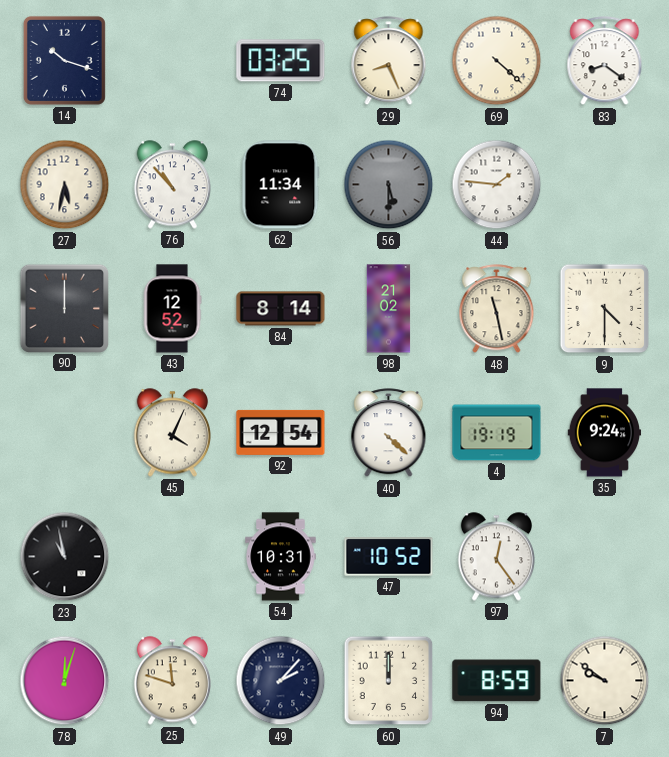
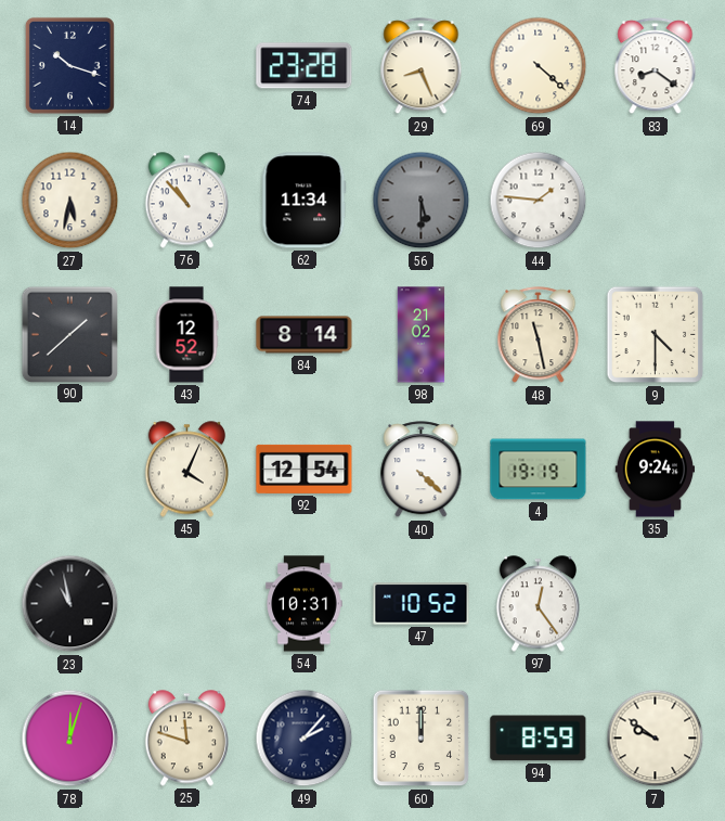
74: 03:25 -> 23:28 (305, 66)
90: 12:00 -> 1:38 (70, 334)
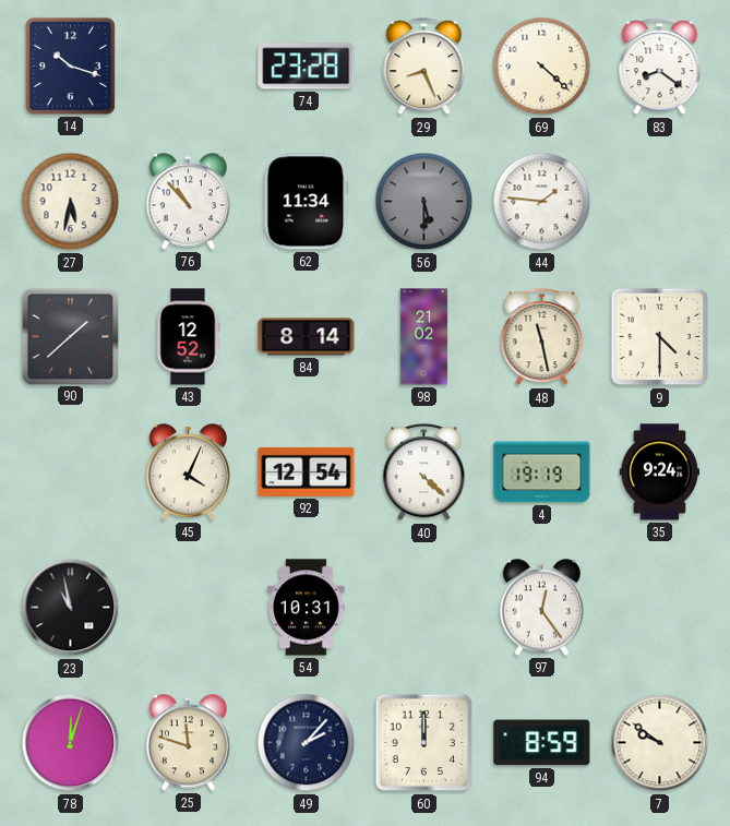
47: 10:52 -> none (422, 604)
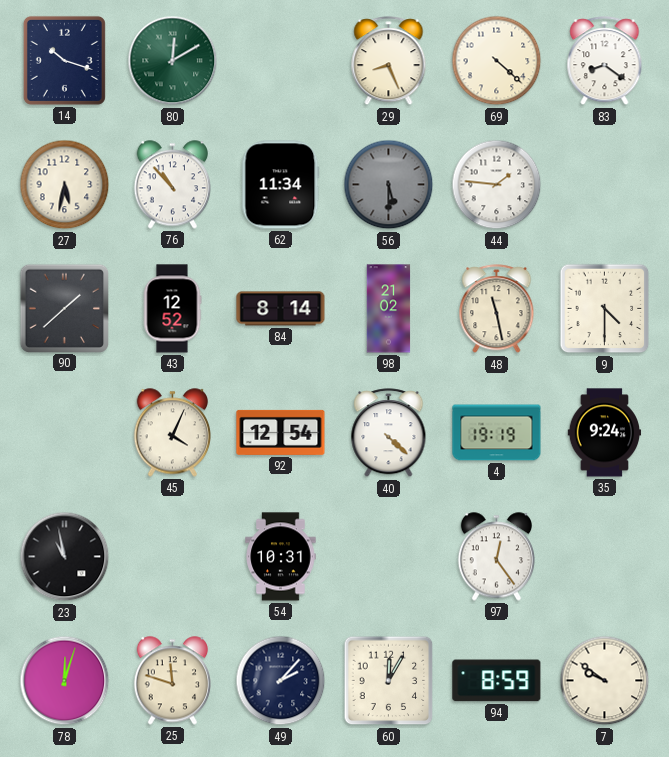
80: none -> 12:10 (173, 61)
74: 23:28 -> none (307, 67)
60: 12:00 -> 12:05 (389, 681)
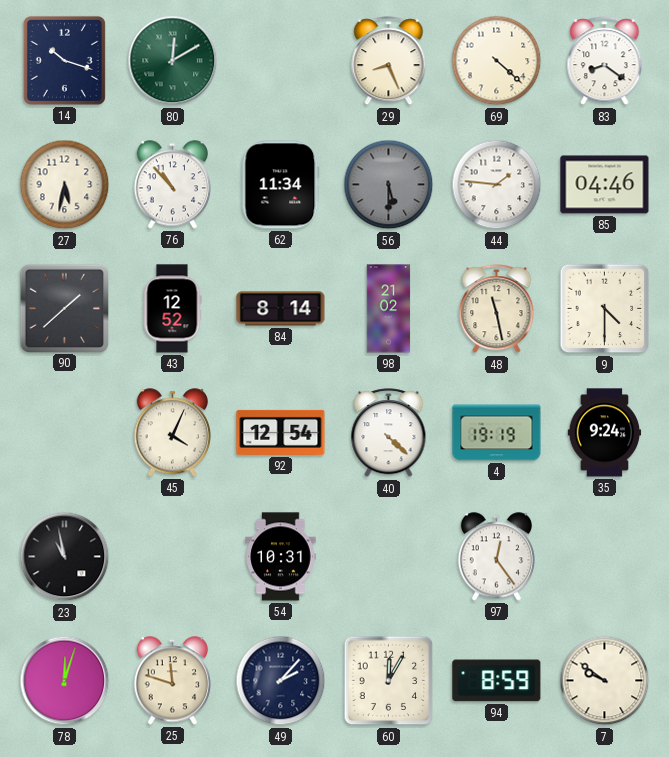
85: none -> 04:46 (605, 185)
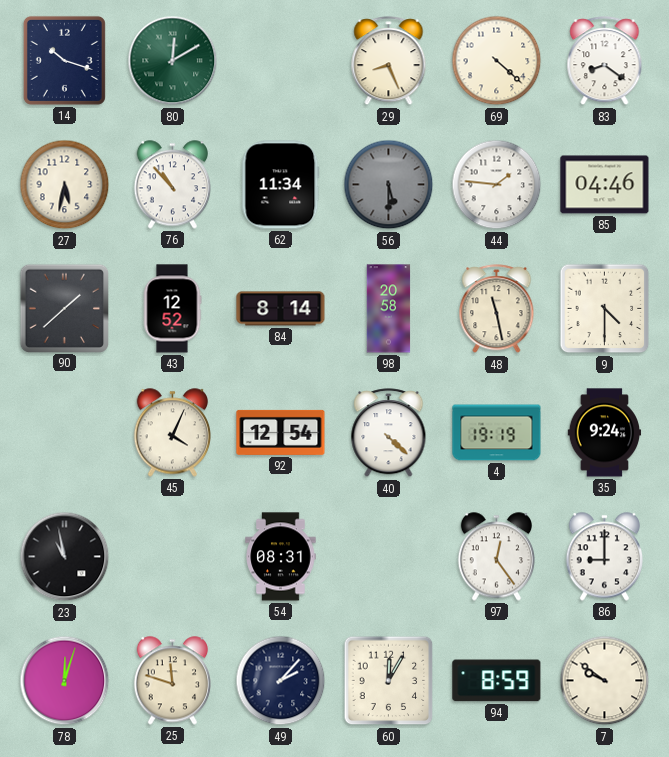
98: 21:02 -> 20:58 (389, 309)
54: 10:31 -> 08:31 (281, 557)
86: none -> 9:00 (605, 557)
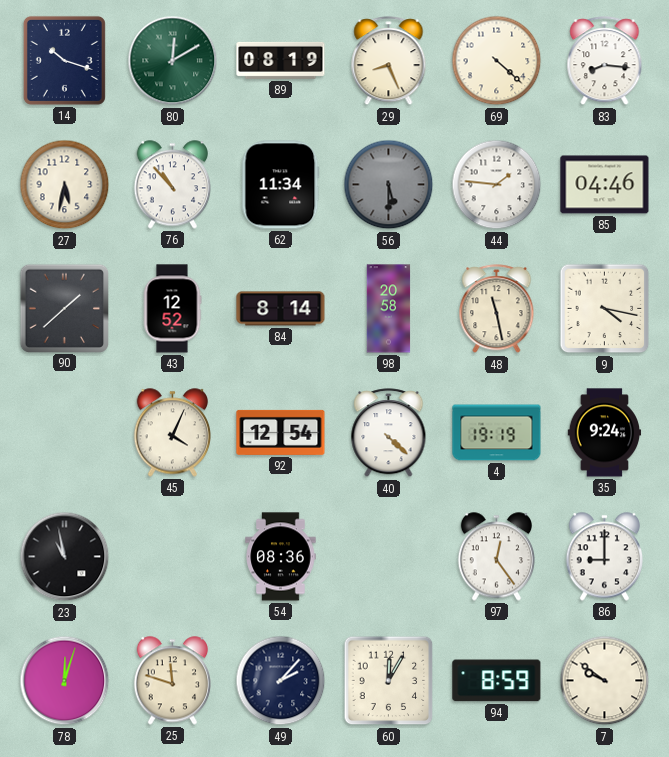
89: none -> 08:19 (281, 60)
83: 8:21 -> 8:16 (605, 61)
9: 4:30 -> 4:17 (605, 309)
54: 08:31 -> 08:36 (281, 557)
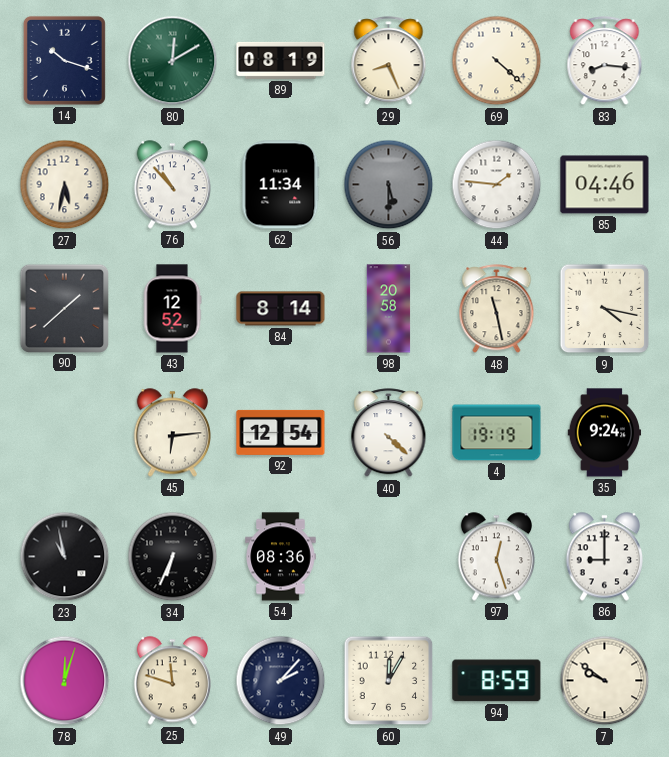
45: 4:04 -> 6:14 (173, 433)
34: none -> 6:34 (173, 557)
97: 12:24 -> 12:27 (497, 557)
